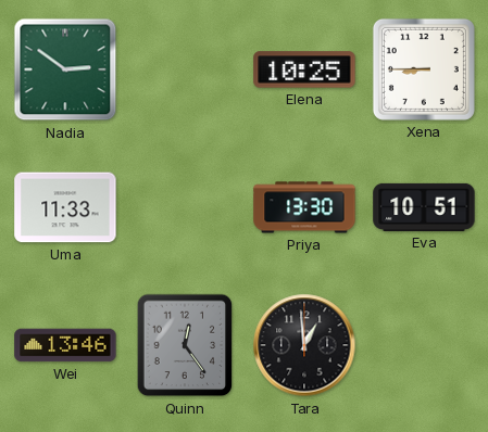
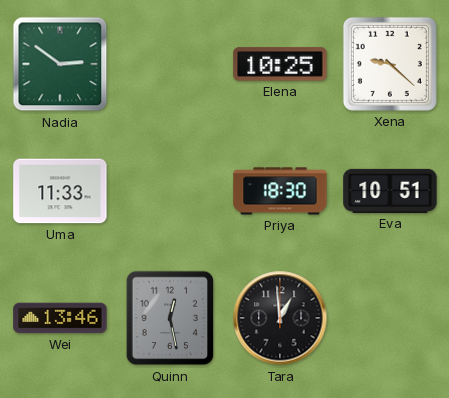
Xena: 8:45 -> 9:22 (390, 64)
Priya: 13:30 -> 18:30 (280, 191)
Quinn: 12:24 -> 12:28 (170, 318)
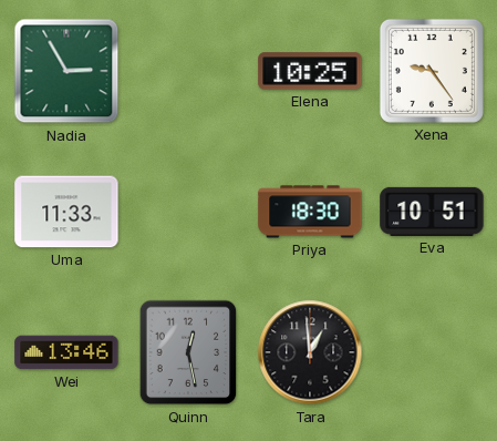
Nadia: 2:51 -> 2:55 (66, 71)
Xena: 9:22 -> 9:24 (432, 71)
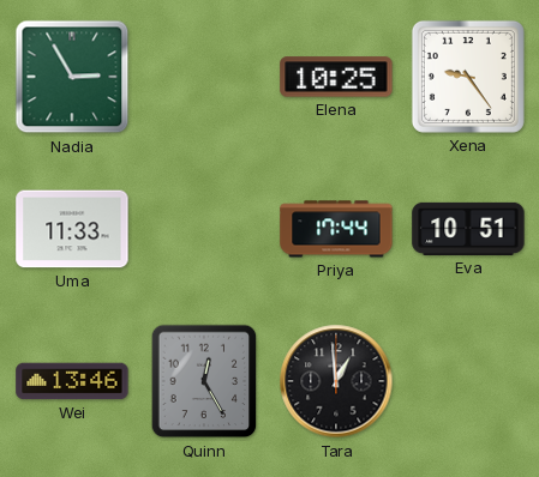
Priya: 18:30 -> 17:44 (336, 229)
Quinn: 12:28 -> 12:25 (204, 381)
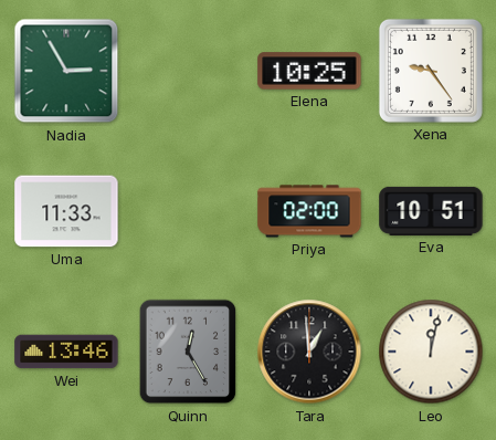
Priya: 17:44 -> 02:00 (309, 211)
Leo: none -> 12:02 (431, 352)
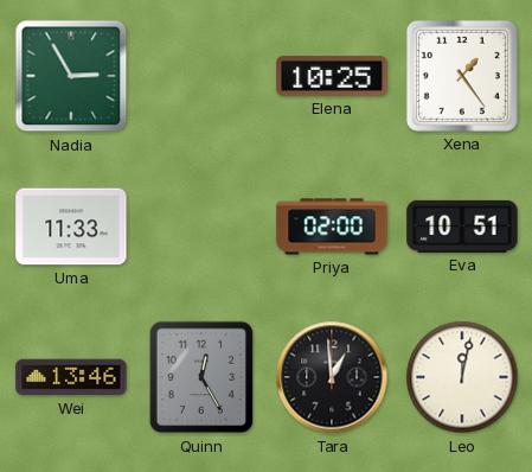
Xena: 9:24 -> 1:24 (462, 76)
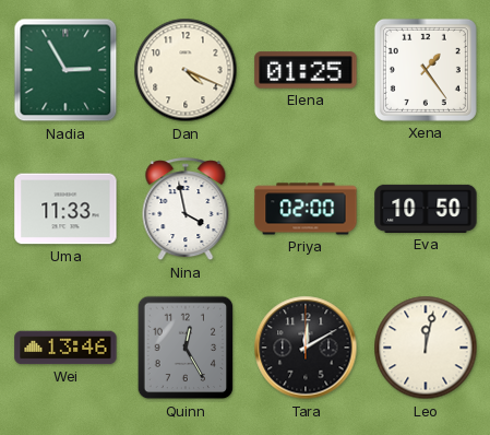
Dan: none -> 4:19 (186, 70)
Elena: 10:25 -> 01:25 (306, 70)
Nina: none -> 3:58 (186, 210)
Eva: 10:51 -> 10:50 (426, 209)
Tara: 12:59 -> 12:10 (306, 348)
